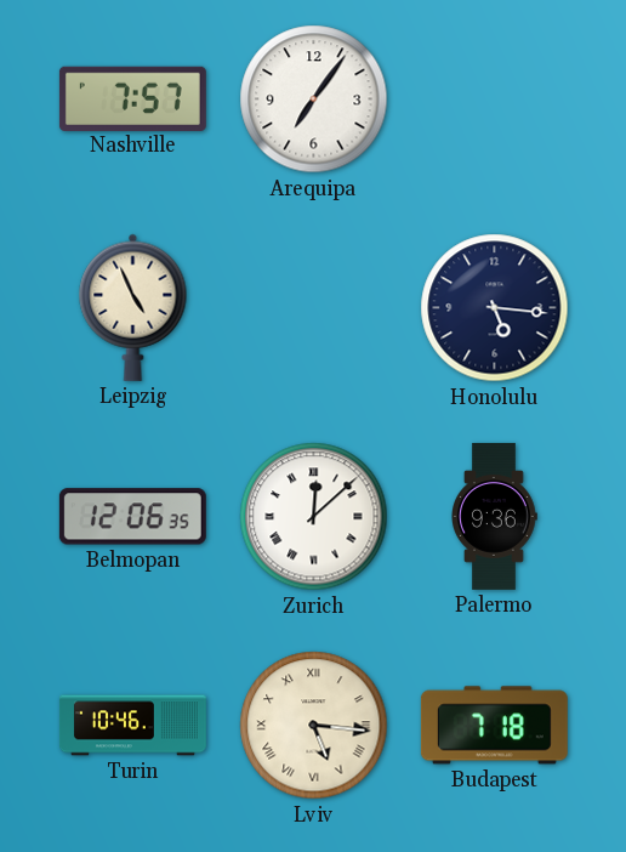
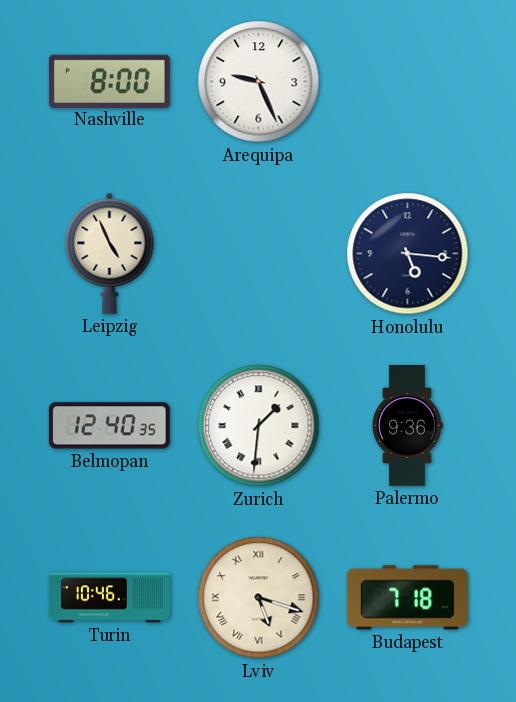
Nashville: 7:57 -> 8:00 (109, 81)
Arequipa: 7:06 -> 9:26 (259, 82)
Belmopan: 12:06 -> 12:40 (109, 426)
Zurich: 12:08 -> 1:31 (259, 426)
Lviv: 5:16 -> 5:18 (259, 598)
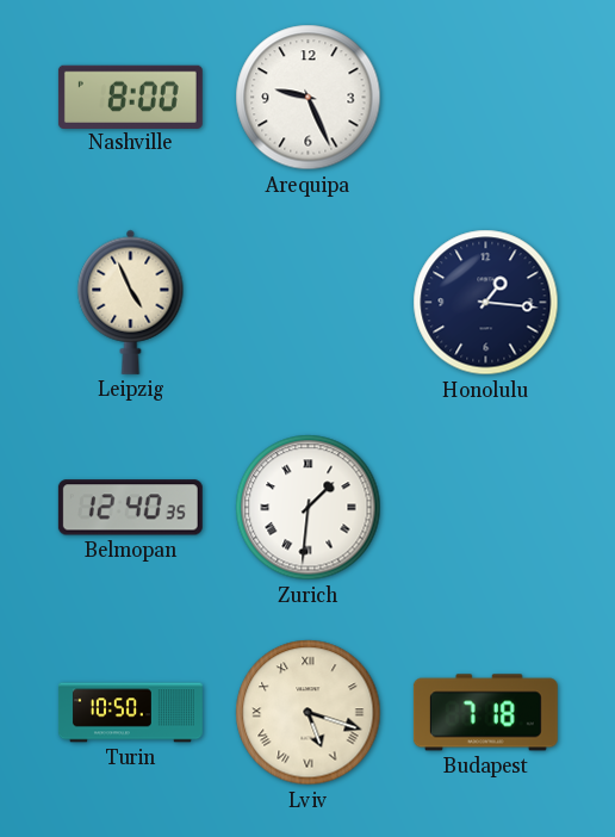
Honolulu: 5:16 -> 1:16 (486, 303)
Palermo: 9:36 -> none (408, 425)
Turin: 10:46 -> 10:50 (130, 713)
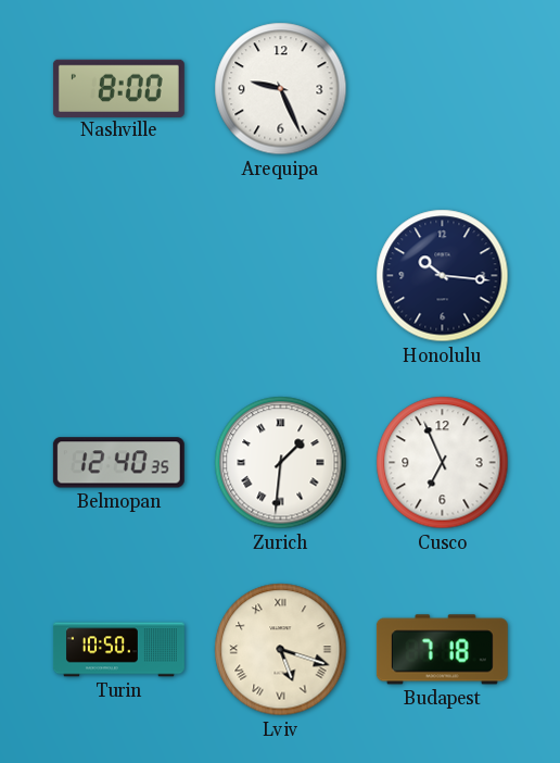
Leipzig: 4:56 -> none (131, 302)
Honolulu: 1:16 -> 10:16 (443, 276)
Cusco: none -> 6:56 (443, 463)
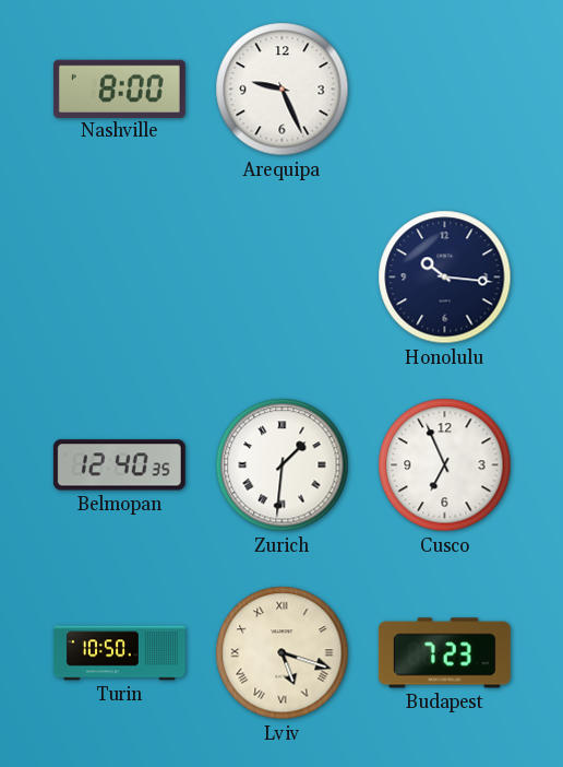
Budapest: 7:18 -> 7:23 (444, 653)
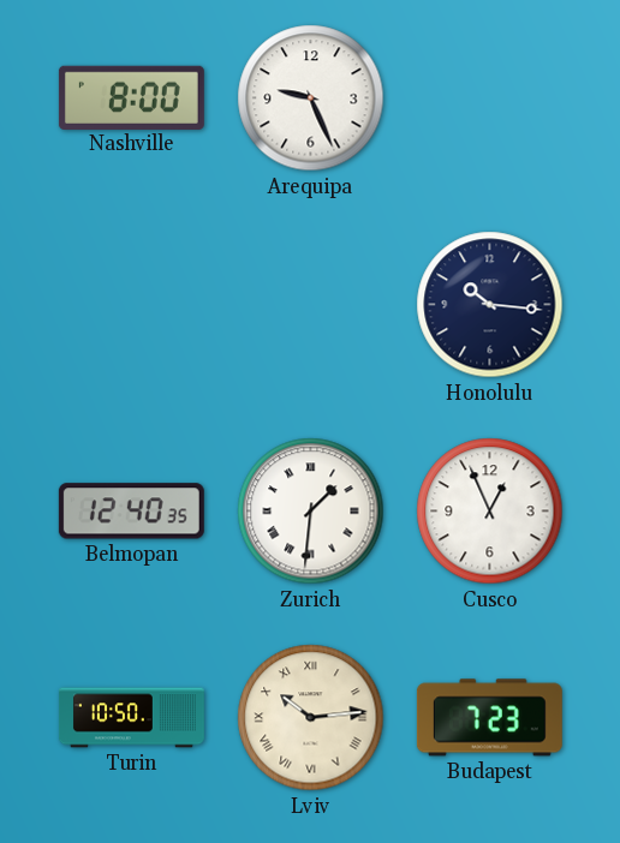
Cusco: 6:56 -> 12:56 (490, 512)
Lviv: 5:18 -> 10:14 (311, 718)
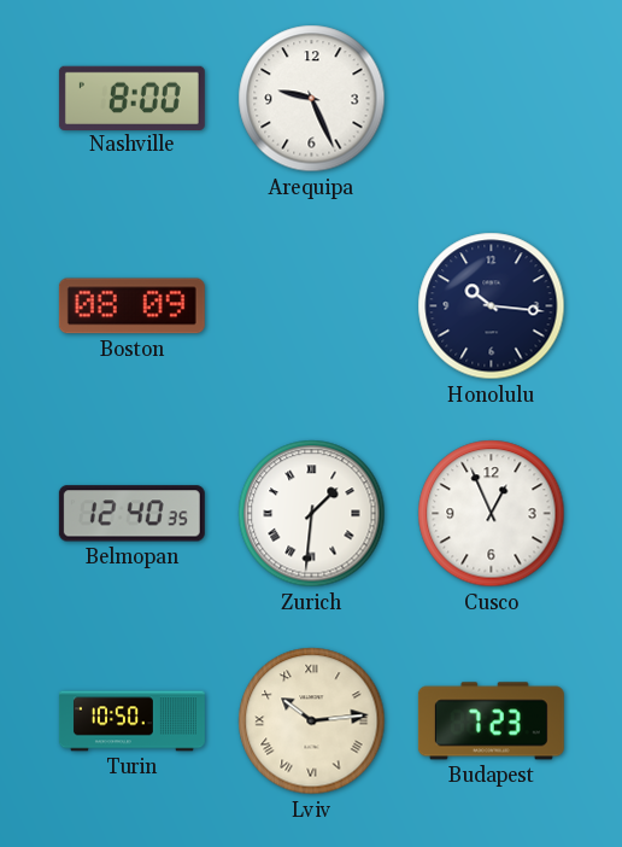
Boston: none -> 08:09 (131, 306)
